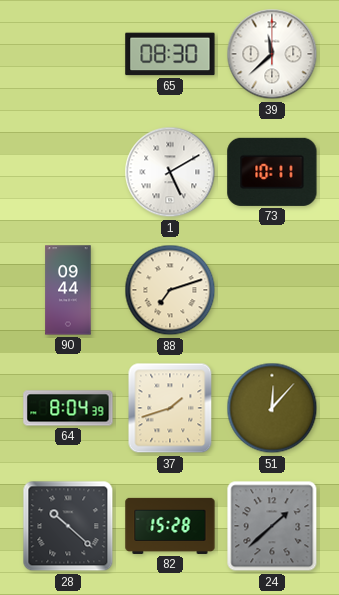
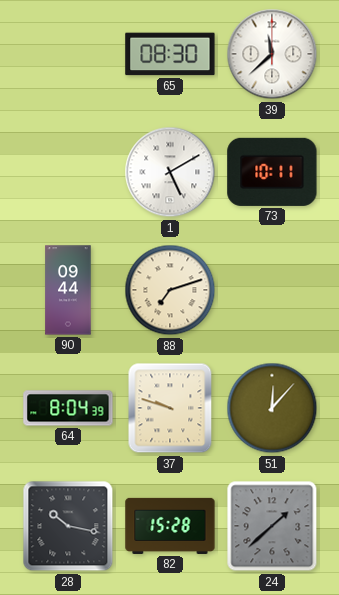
37: 1:42 -> 9:48 (170, 408)
28: 10:22 -> 10:17 (68, 526)
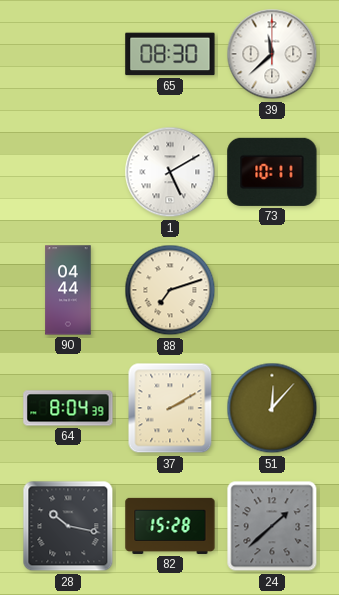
90: 09:44 -> 04:44 (68, 290)
37: 9:48 -> 2:10 (170, 408)
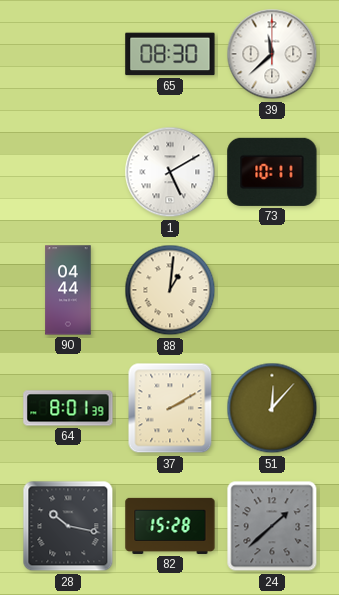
88: 7:12 -> 1:01 (170, 290)
64: 8:04 -> 8:01 (68, 408)
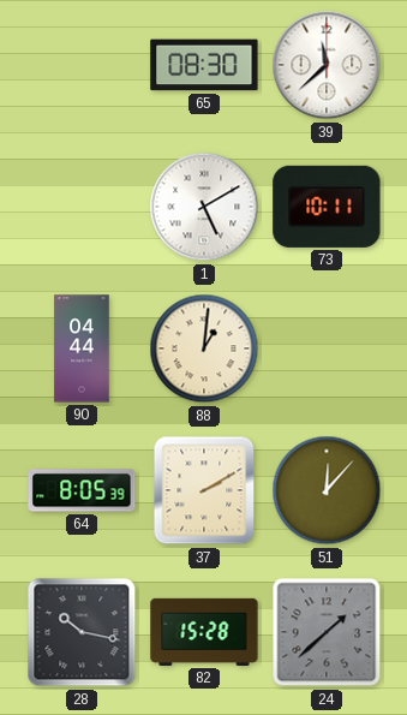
64: 8:01 -> 8:05 (82, 490)
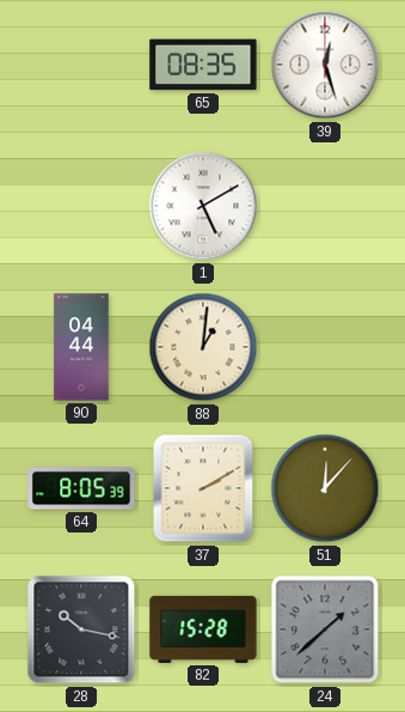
65: 08:30 -> 08:35 (203, 65)
39: 11:38 -> 12:27 (325, 65)
73: 10:11 -> none (327, 207)
